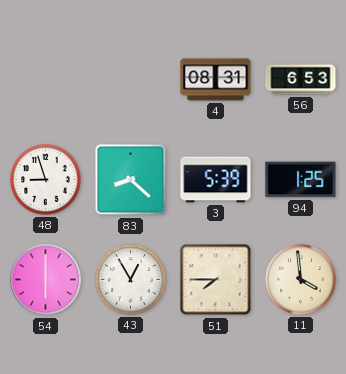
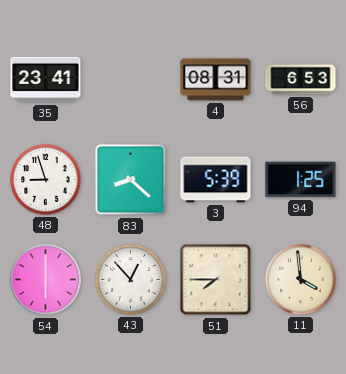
35: none -> 23:41 (46, 80)
43: 12:55 -> 12:53 (131, 280)
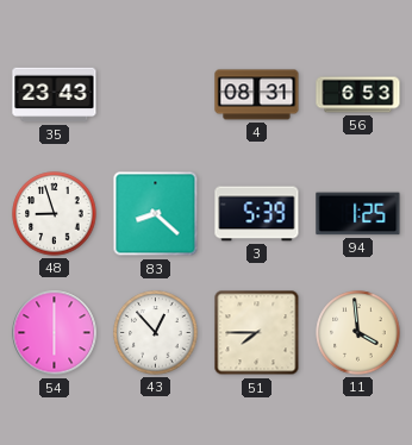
35: 23:41 -> 23:43 (55, 95)
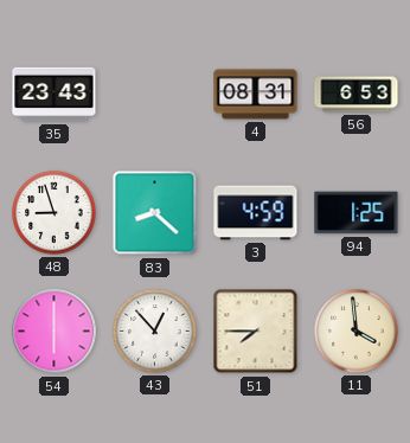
3: 5:39 -> 4:59 (256, 213)
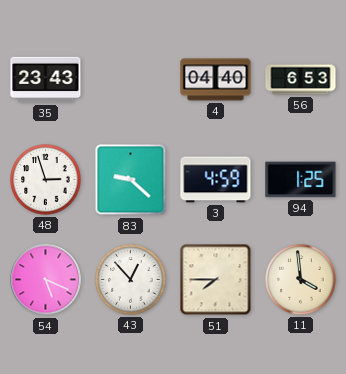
4: 08:31 -> 04:40 (216, 80)
48: 8:57 -> 2:57 (46, 180)
83: 8:22 -> 9:22 (131, 180)
54: 6:00 -> 5:19 (46, 280)
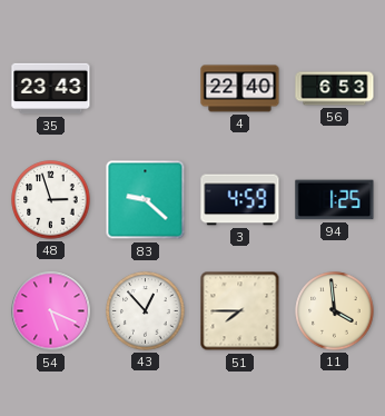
4: 04:40 -> 22:40 (240, 89)
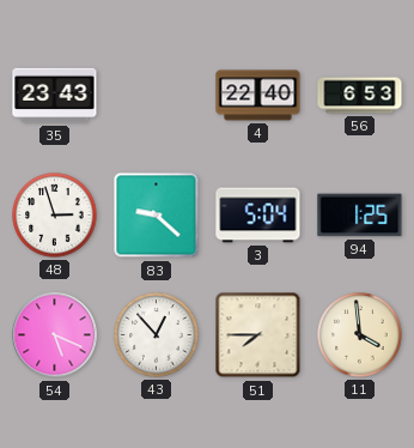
3: 4:59 -> 5:04 (258, 216)
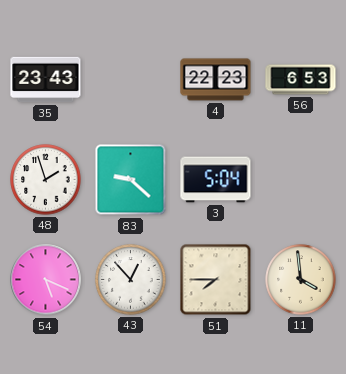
4: 22:40 -> 22:23 (216, 80)
48: 2:57 -> 1:57 (46, 180)
94: 1:25 -> none (360, 216)
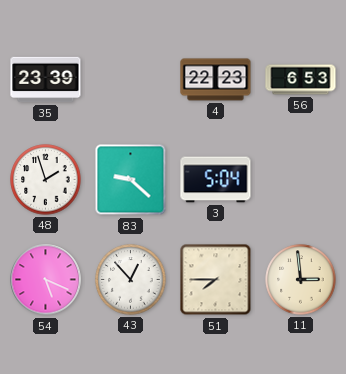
35: 23:43 -> 23:39 (46, 80)
11: 3:59 -> 2:59 (301, 280)
